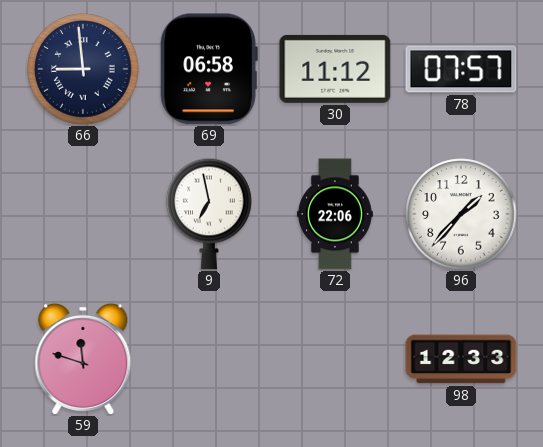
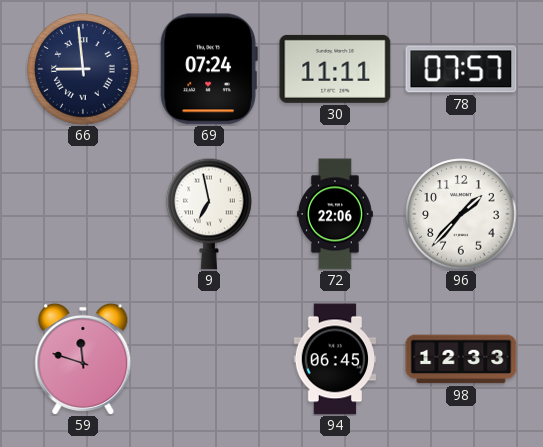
69: 06:58 -> 07:24 (209, 69)
30: 11:12 -> 11:11 (335, 69)
94: none -> 06:45 (335, 359)
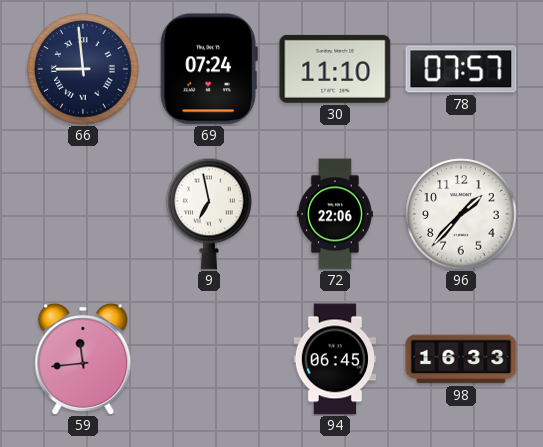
30: 11:11 -> 11:10 (335, 69)
59: 11:48 -> 11:44 (83, 359)
98: 12:33 -> 16:33 (461, 359)
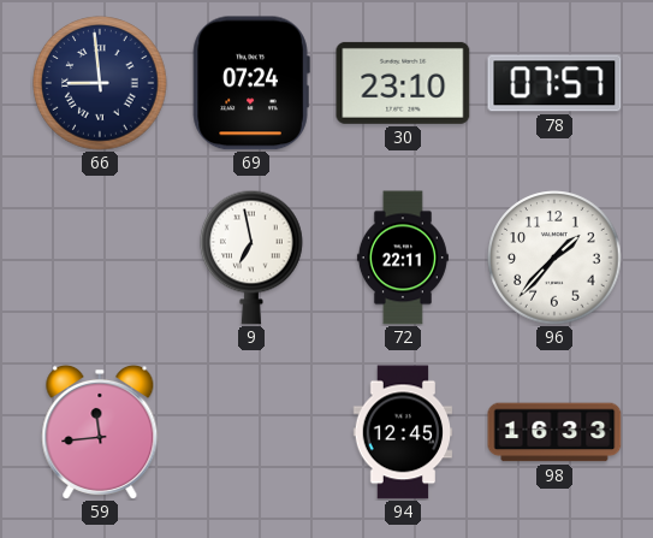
30: 11:10 -> 23:10 (403, 83)
72: 22:06 -> 22:11 (403, 258)
94: 06:45 -> 12:45 (403, 432)
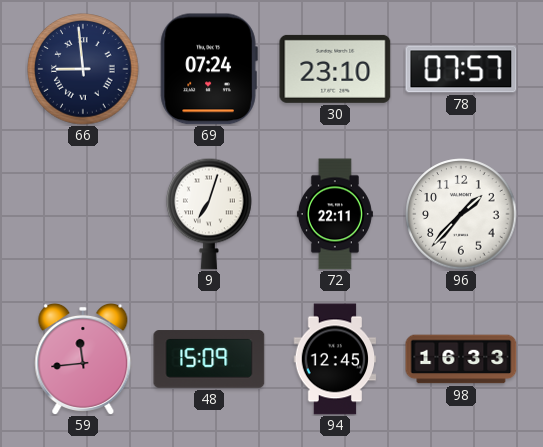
9: 6:58 -> 7:03 (209, 214)
48: none -> 15:09 (209, 359)
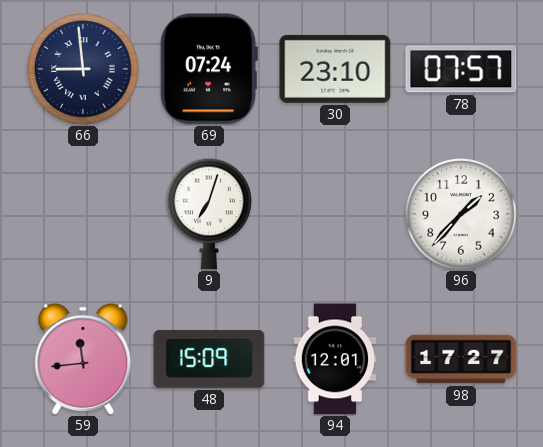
72: 22:11 -> none (335, 214)
94: 12:45 -> 12:01 (335, 359)
98: 16:33 -> 17:27 (461, 359)
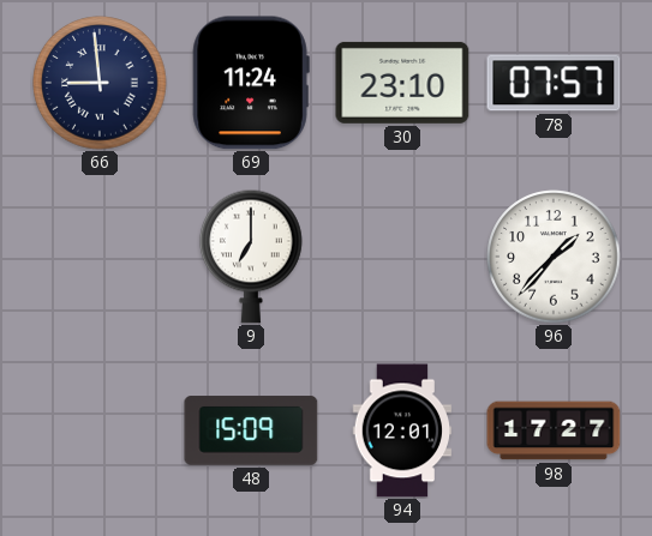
69: 07:24 -> 11:24 (251, 83)
9: 7:03 -> 7:00 (251, 257)
59: 11:44 -> none (83, 359)
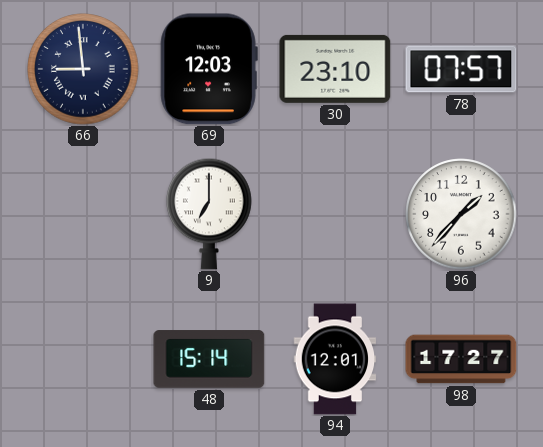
69: 11:24 -> 12:03 (209, 69)
48: 15:09 -> 15:14 (209, 359)
